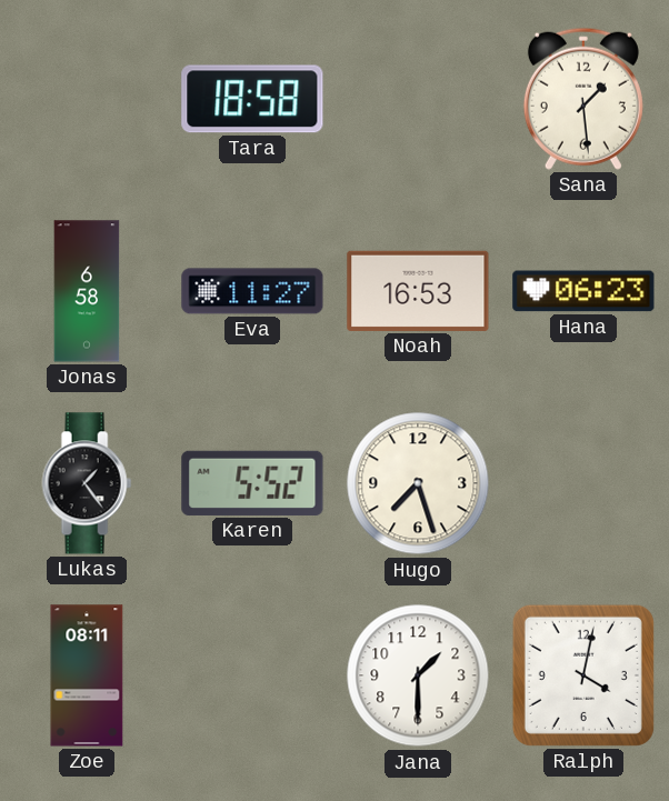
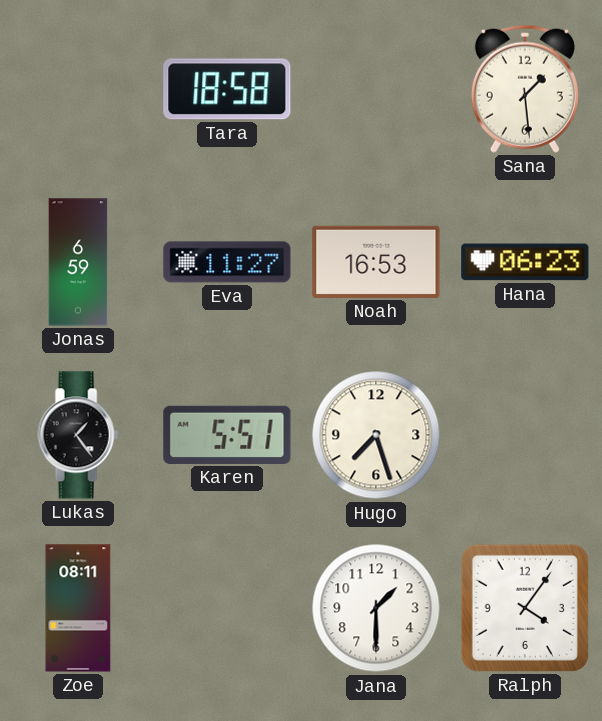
Jonas: 6:58 -> 6:59 (78, 262)
Karen: 5:52 -> 5:51 (227, 435)
Ralph: 4:02 -> 4:06 (525, 608)
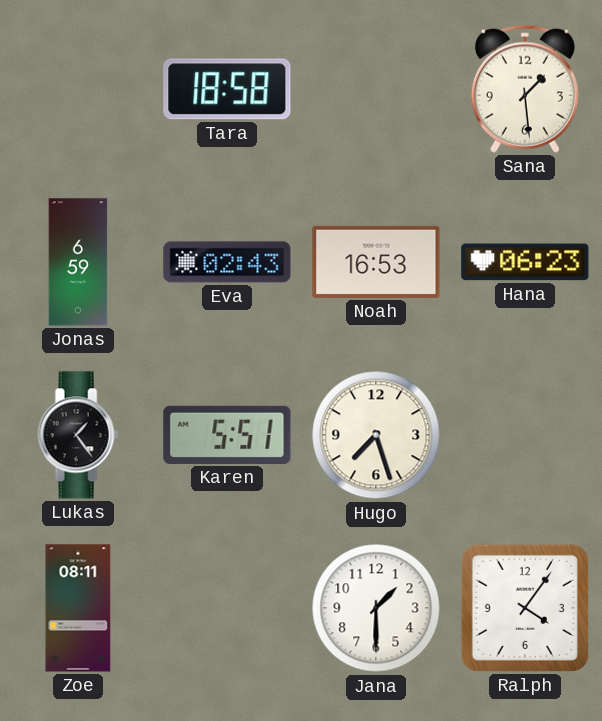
Eva: 11:27 -> 02:43 (227, 262)
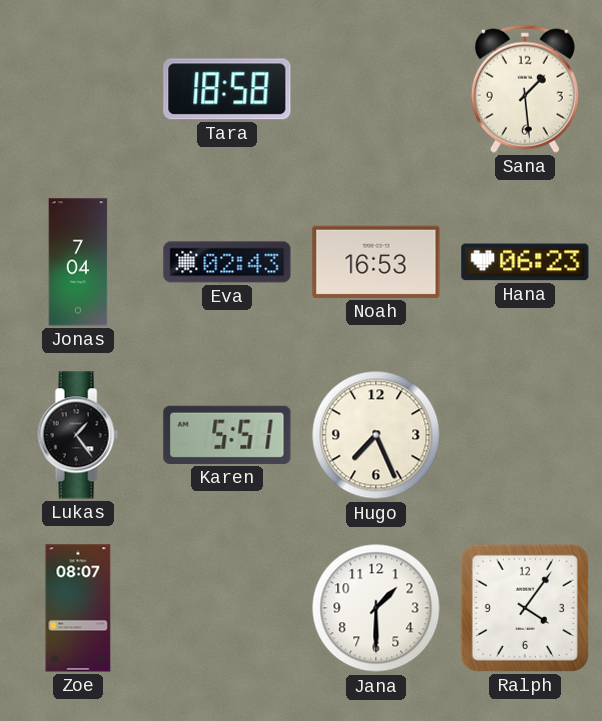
Jonas: 6:59 -> 7:04 (78, 262)
Hugo: 7:27 -> 7:26 (376, 435)
Zoe: 08:11 -> 08:07 (78, 608)
